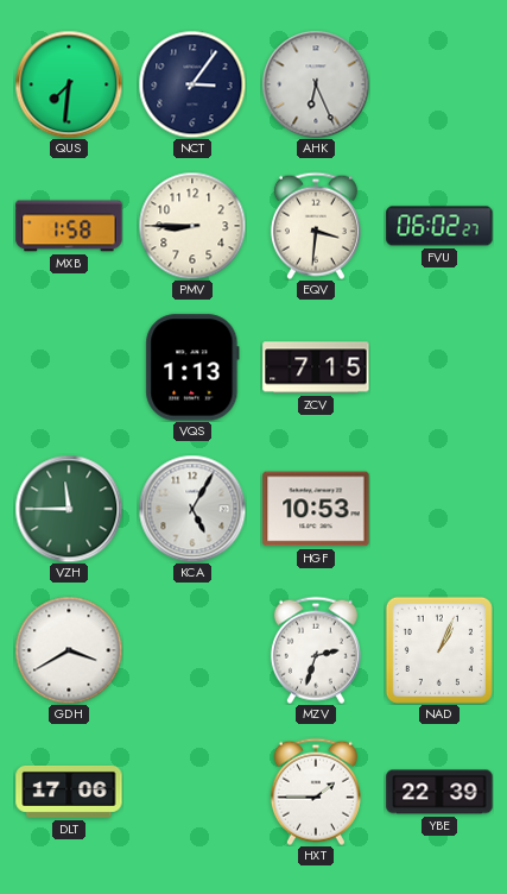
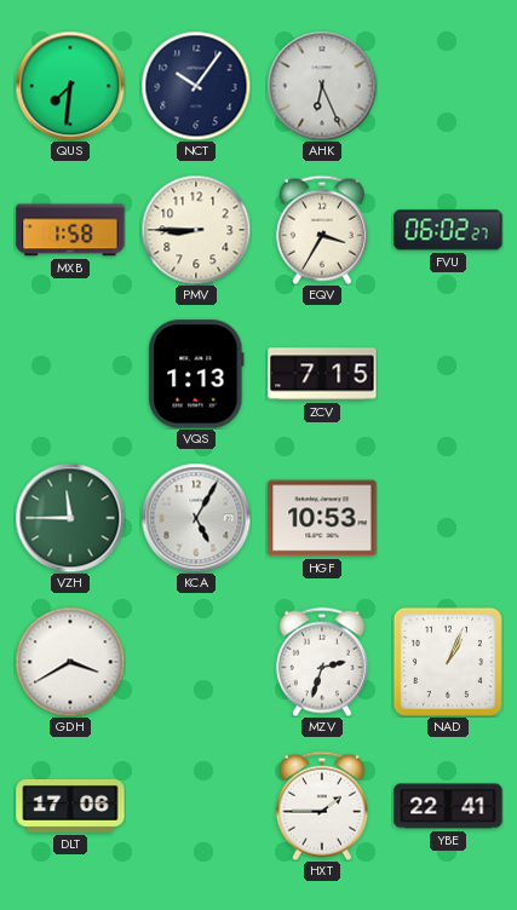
NCT: 3:06 -> 10:06 (196, 86)
EQV: 3:31 -> 3:35 (322, 230)
YBE: 22:39 -> 22:41 (448, 806)
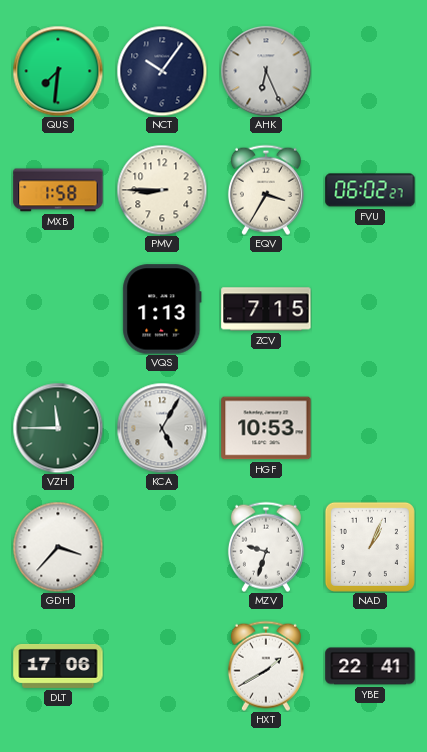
GDH: 3:40 -> 3:37 (58, 547)
MZV: 2:33 -> 9:33 (266, 547)
HXT: 1:45 -> 1:40 (266, 666)
